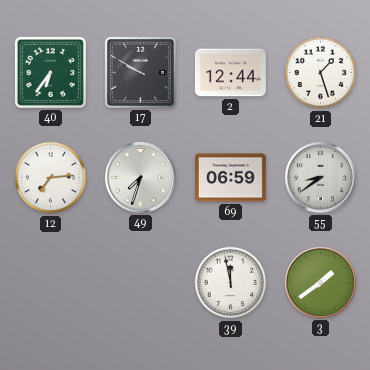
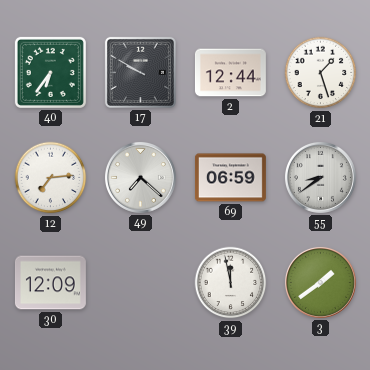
49: 7:33 -> 7:22 (140, 177)
30: none -> 12:09 (50, 283)
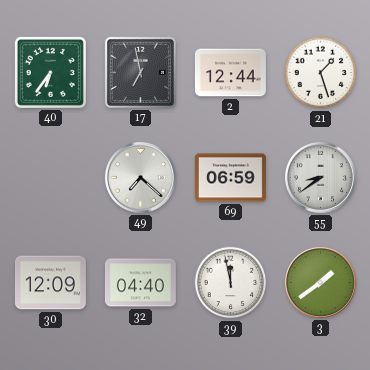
17: 9:50 -> 6:58 (140, 72)
12: 7:14 -> none (51, 178)
32: none -> 04:40 (140, 283)
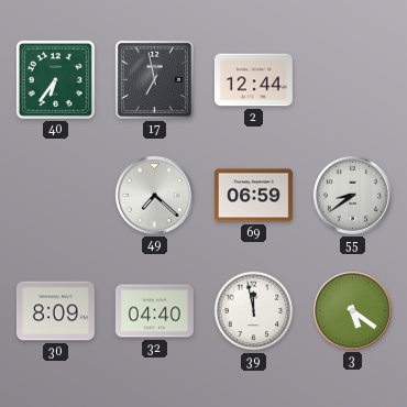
21: 1:27 -> none (321, 73)
30: 12:09 -> 8:09 (55, 311)
3: 1:39 -> 5:21 (352, 310)
